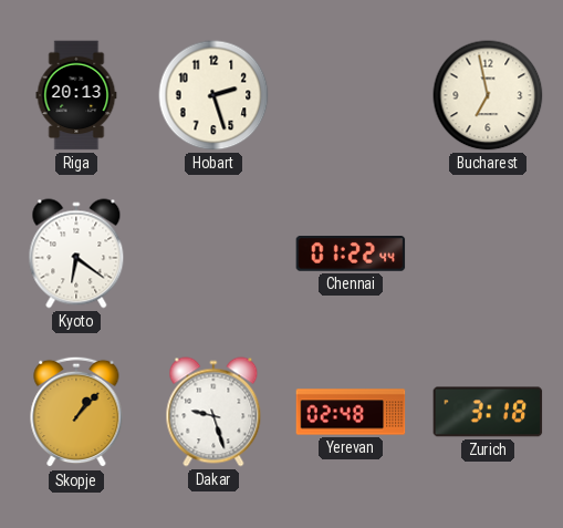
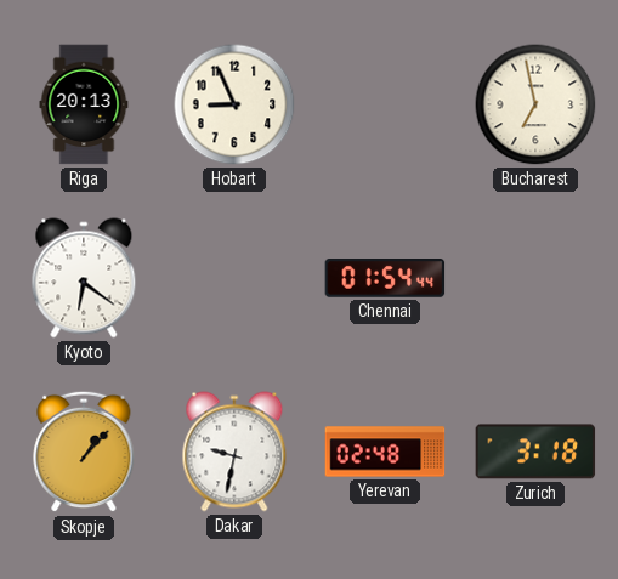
Hobart: 2:27 -> 8:56 (234, 104)
Chennai: 01:22 -> 01:54 (385, 279)
Dakar: 9:27 -> 9:32 (234, 452)
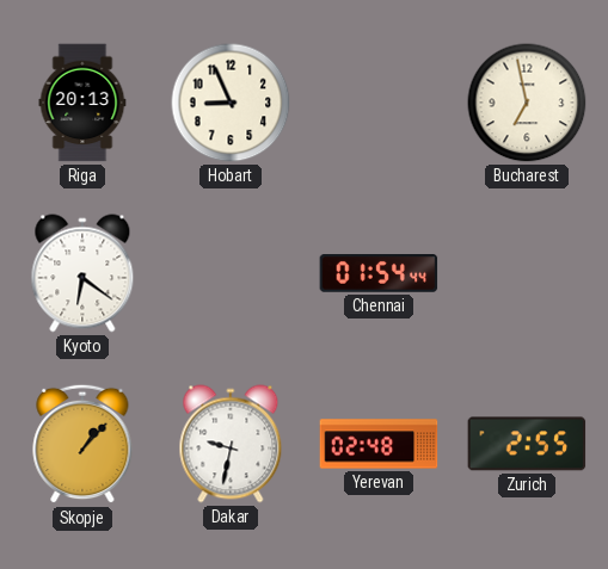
Zurich: 3:18 -> 2:55 (527, 444)
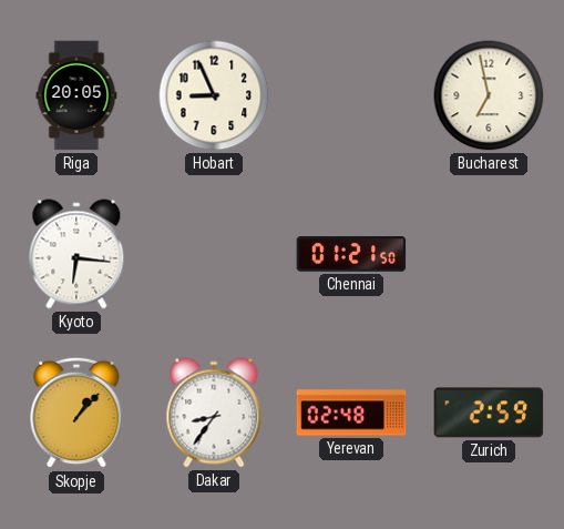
Riga: 20:13 -> 20:05 (76, 95)
Kyoto: 6:21 -> 6:16 (76, 254)
Chennai: 01:54 -> 01:21 (351, 255)
Dakar: 9:32 -> 8:36 (214, 413)
Zurich: 2:55 -> 2:59 (489, 413)
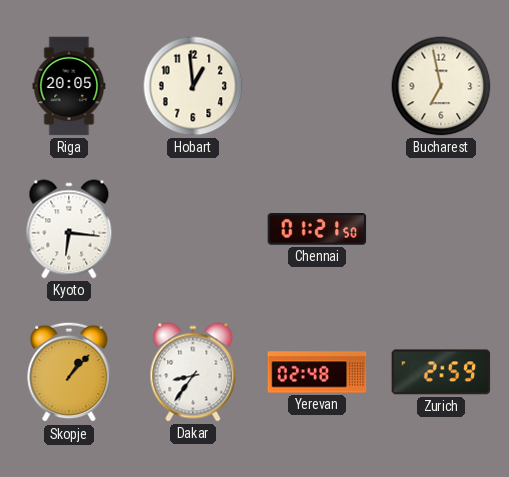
Hobart: 8:56 -> 12:59 (193, 86)
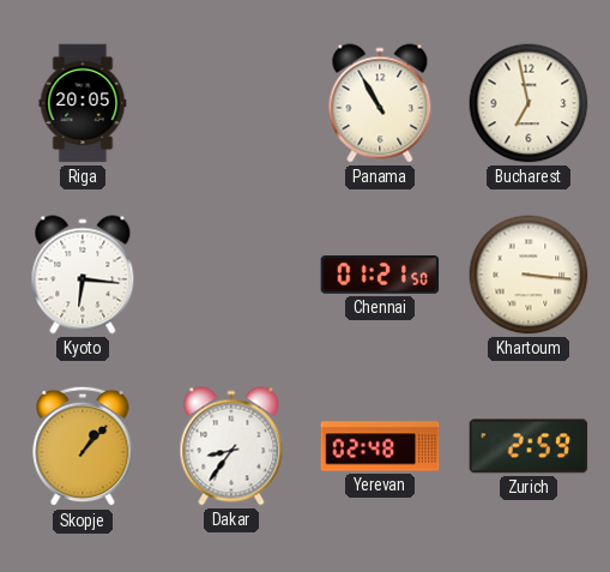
Hobart: 12:59 -> none (193, 86)
Panama: none -> 10:55 (380, 103)
Khartoum: none -> 3:16 (529, 275)
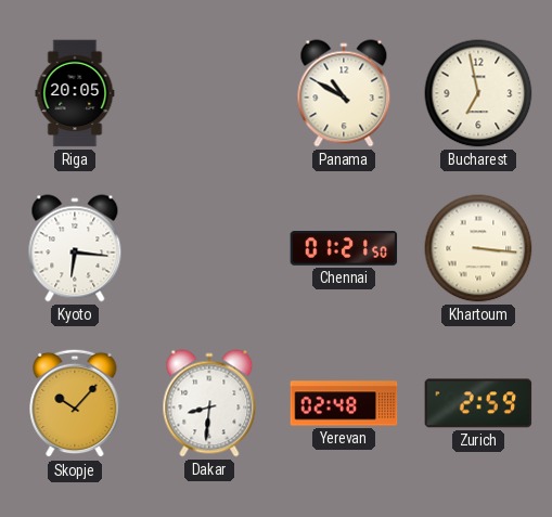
Panama: 10:55 -> 10:50 (344, 93)
Skopje: 1:07 -> 10:07 (75, 403)
Dakar: 8:36 -> 8:31 (209, 403)
